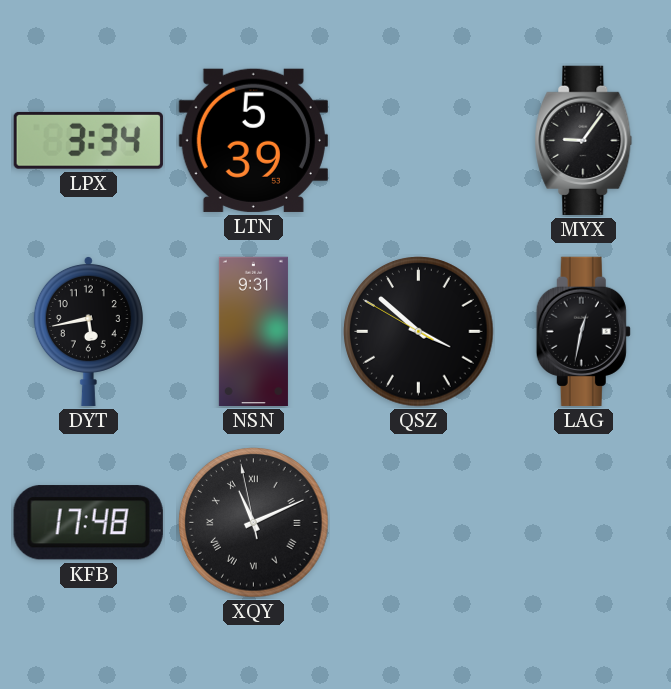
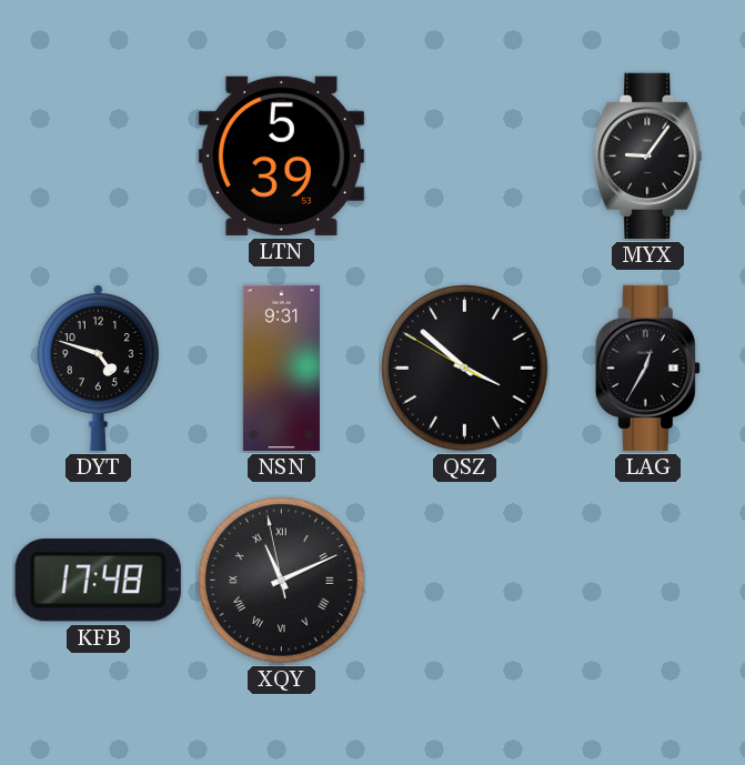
LPX: 3:34 -> none (88, 140)
DYT: 5:43 -> 4:48 (98, 368)
LAG: 12:32 -> 12:35 (647, 368)
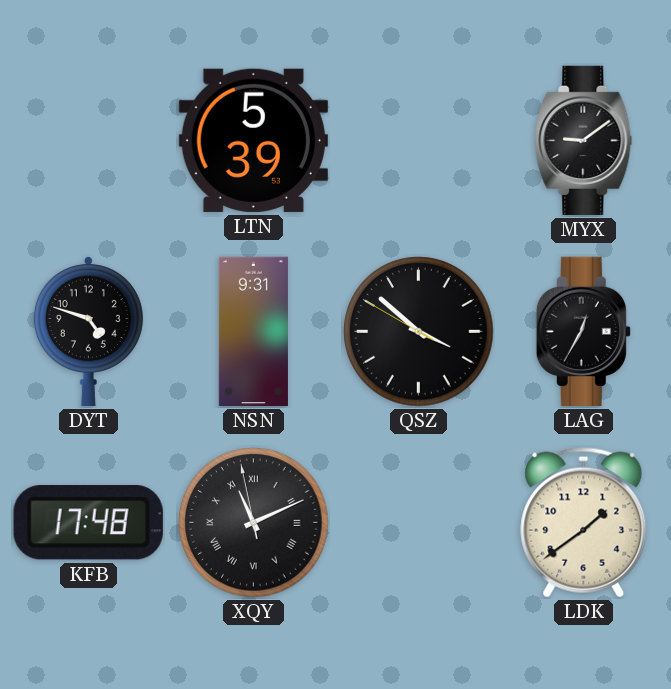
MYX: 9:06 -> 9:09 (584, 140)
LDK: none -> 1:39 (584, 523)
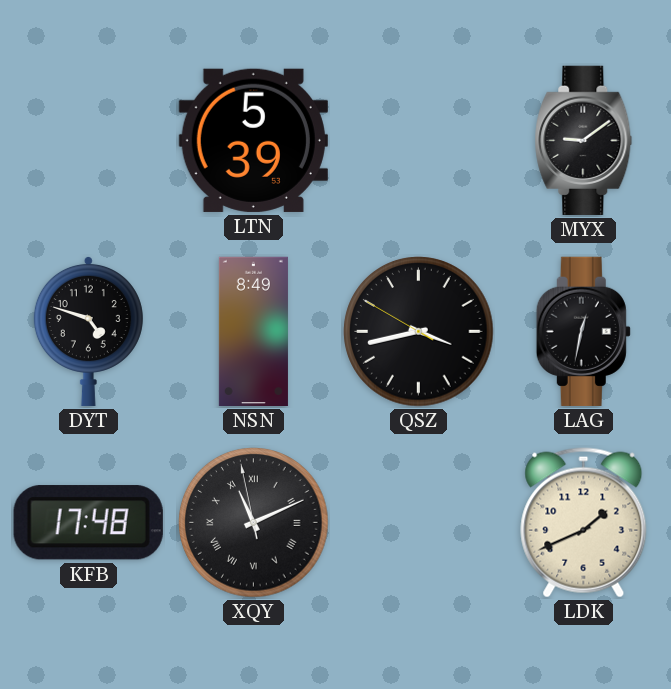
NSN: 9:31 -> 8:49 (253, 332)
QSZ: 3:51 -> 3:42 (419, 332)
LAG: 12:35 -> 12:32 (583, 331)
LDK: 1:39 -> 1:41 (584, 523)
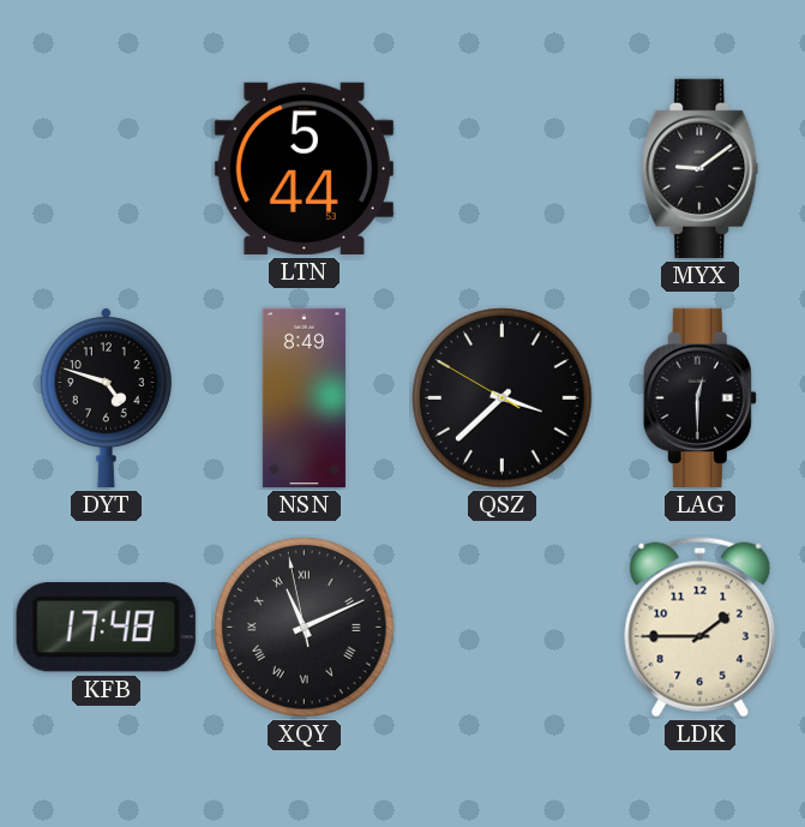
LTN: 5:39 -> 5:44 (304, 168)
QSZ: 3:42 -> 3:37 (503, 398)
LAG: 12:32 -> 12:30 (699, 397)
LDK: 1:41 -> 1:45 (701, 628)
